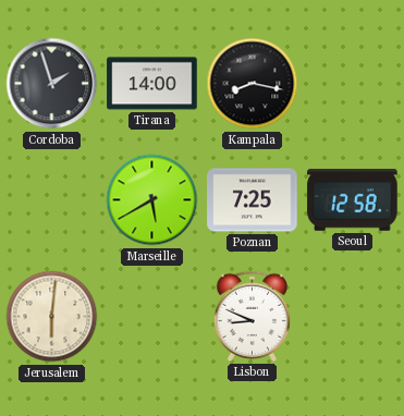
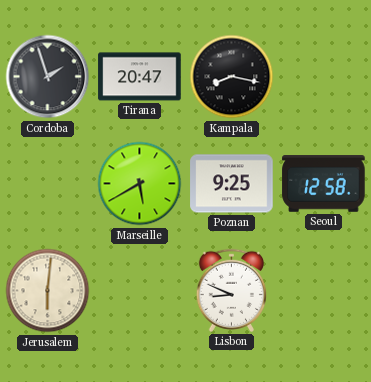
Tirana: 14:00 -> 20:47 (140, 77)
Poznan: 7:25 -> 9:25 (232, 184)
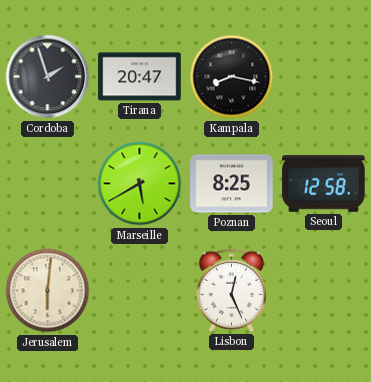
Poznan: 9:25 -> 8:25 (232, 184)
Lisbon: 8:49 -> 12:26 (231, 290)
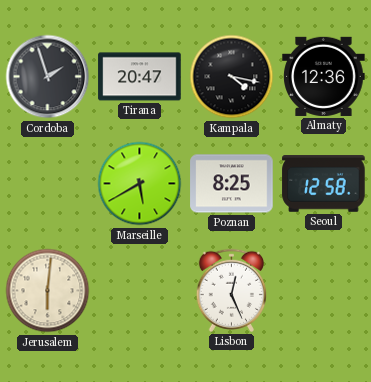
Kampala: 8:17 -> 4:17 (232, 77)
Almaty: none -> 12:36 (324, 76)
